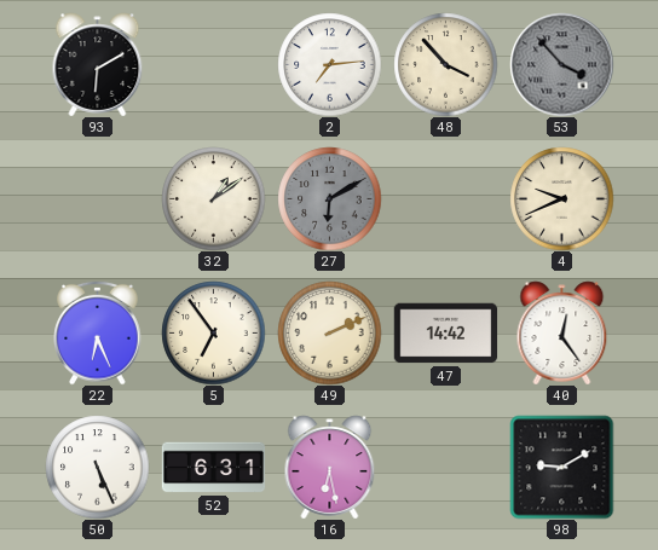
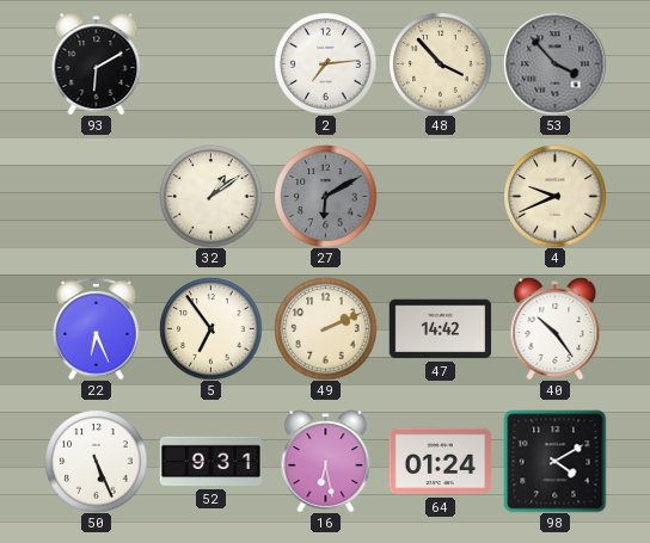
40: 12:24 -> 10:24 (556, 328)
52: 6:31 -> 9:31 (210, 462)
64: none -> 01:24 (440, 462)
98: 9:10 -> 4:10 (554, 461)
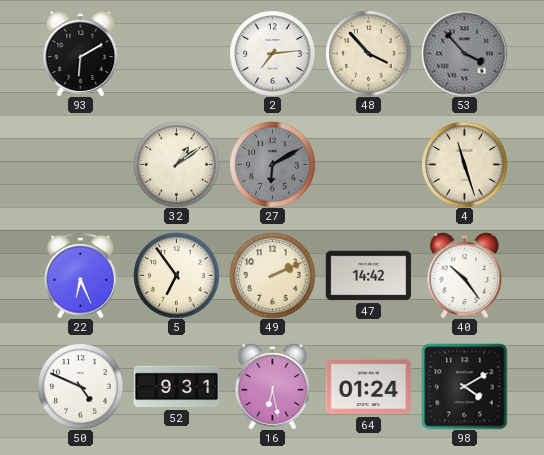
4: 9:41 -> 11:27 (464, 164)
50: 5:26 -> 4:49 (80, 386)
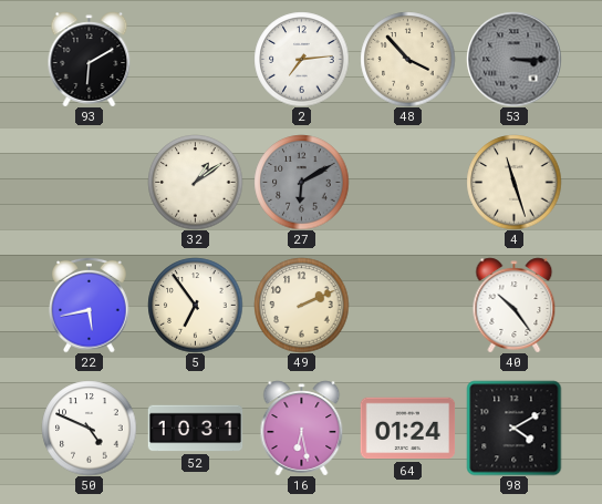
53: 3:53 -> 3:15 (513, 59)
22: 6:26 -> 5:43 (90, 305)
47: 14:42 -> none (368, 276)
52: 9:31 -> 10:31 (195, 429)
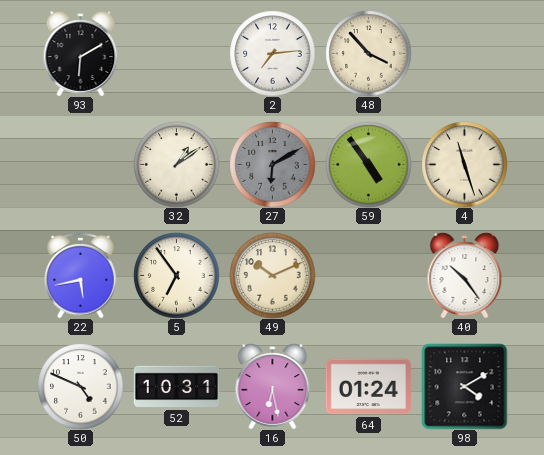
53: 3:15 -> none (513, 59)
59: none -> 4:54 (368, 164)
49: 2:11 -> 10:11 (272, 275)
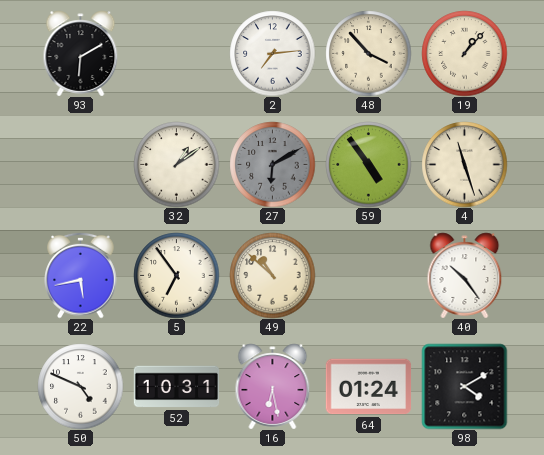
19: none -> 1:07 (464, 53)
49: 10:11 -> 10:52 (272, 275)
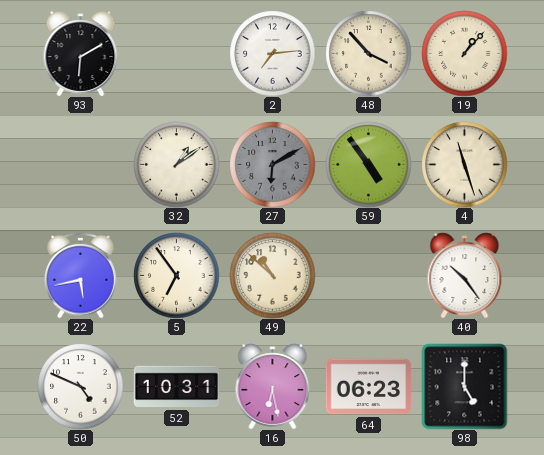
64: 01:24 -> 06:23 (368, 387)
98: 4:10 -> 5:00 (464, 386)
